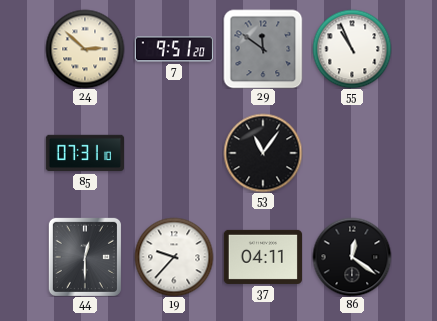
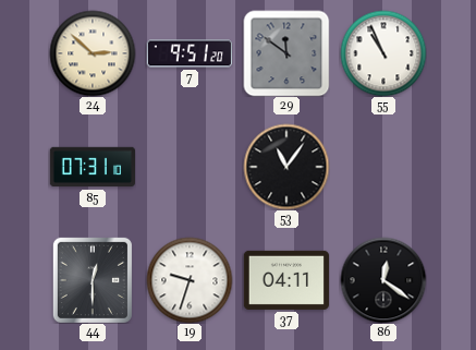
19: 9:37 -> 9:33 (190, 280)
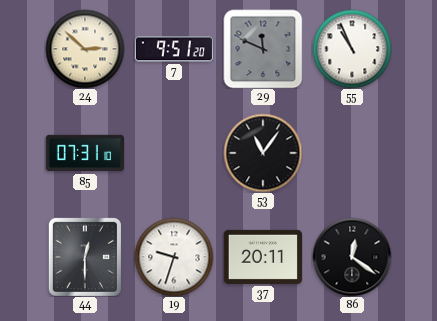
29: 11:51 -> 11:49 (263, 49)
37: 04:11 -> 20:11 (262, 257)
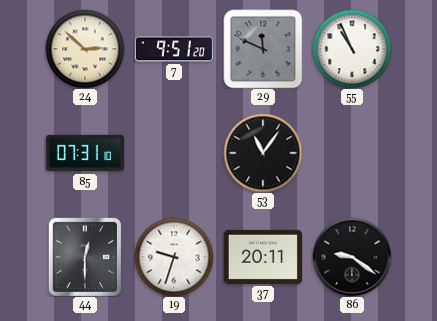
86: 12:21 -> 9:21 (352, 257)
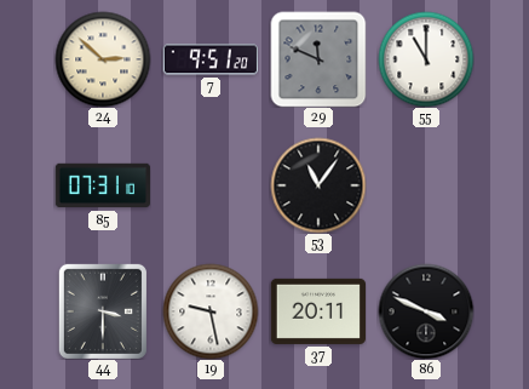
55: 10:56 -> 11:00 (426, 59)
44: 12:30 -> 3:30 (103, 311)
19: 9:33 -> 9:28 (211, 311)
86: 9:21 -> 3:49 (426, 311)
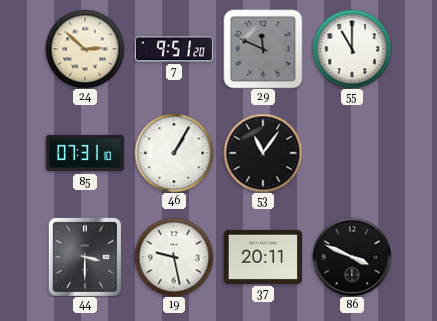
46: none -> 1:05 (174, 153)
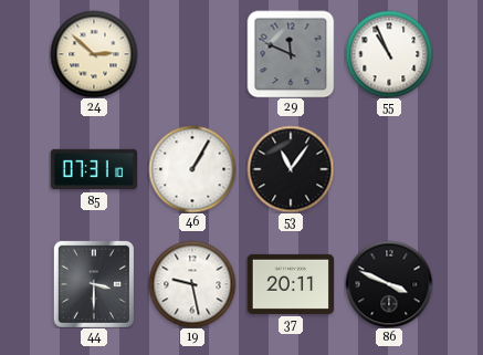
7: 9:51 -> none (173, 49)
55: 11:00 -> 10:56 (389, 54)
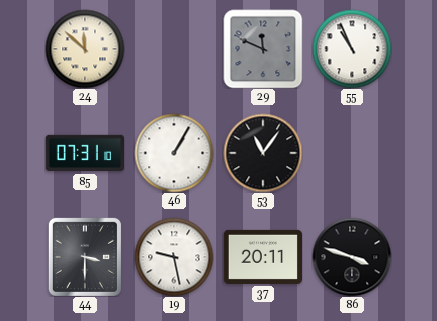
24: 2:52 -> 11:52 (85, 49)
86: 3:49 -> 3:48 (352, 257)
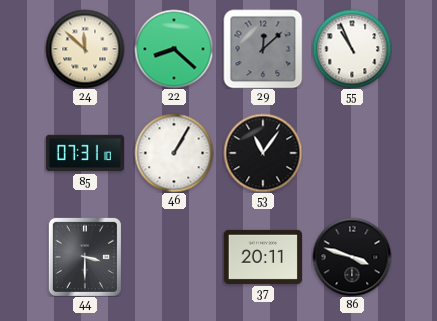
22: none -> 8:22 (174, 49)
29: 11:49 -> 12:08 (263, 49)
19: 9:28 -> none (174, 257)
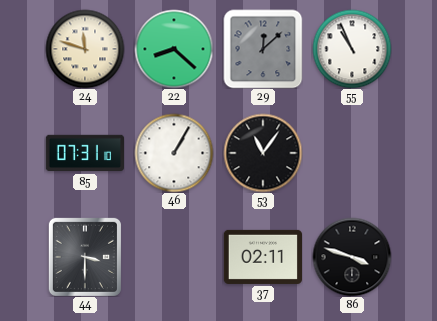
24: 11:52 -> 11:48 (85, 49)
37: 20:11 -> 02:11 (262, 257)
